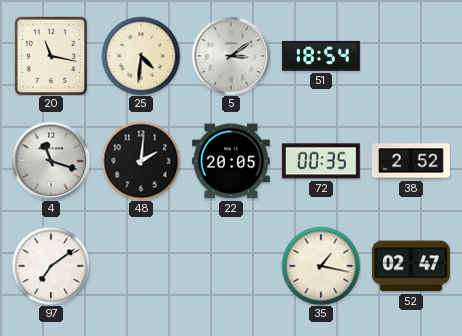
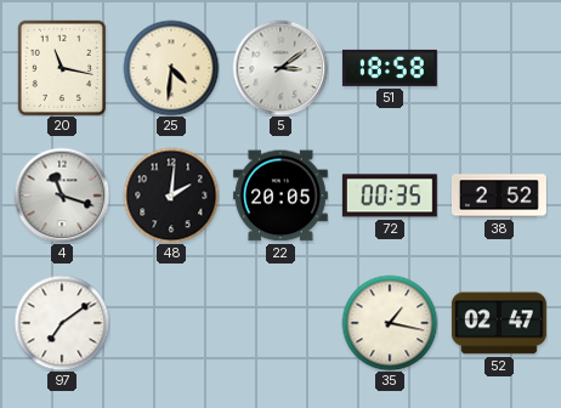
51: 18:54 -> 18:58 (390, 68)
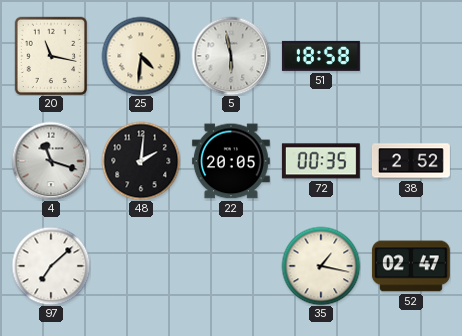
5: 3:09 -> 5:58 (231, 56)
97: 7:09 -> 7:08 (51, 266)
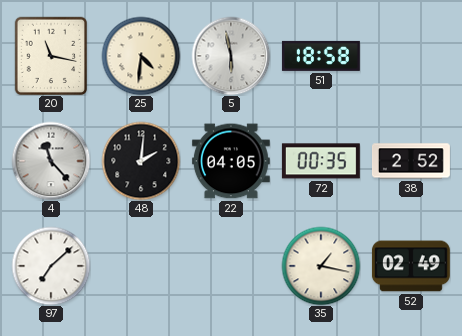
4: 11:18 -> 11:23 (51, 161)
22: 20:05 -> 04:05 (231, 161)
52: 02:47 -> 02:49 (411, 266)
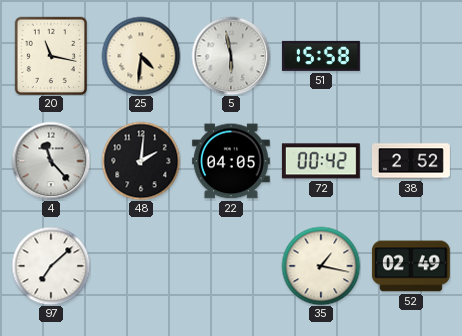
51: 18:58 -> 15:58 (321, 56)
72: 00:35 -> 00:42 (321, 161)
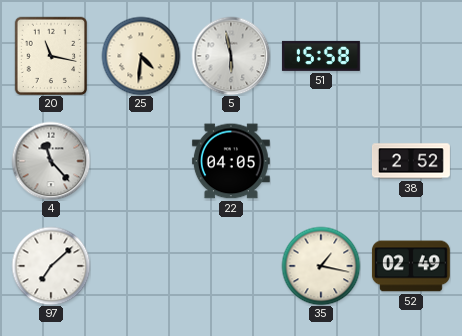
48: 2:01 -> none (141, 161)
72: 00:42 -> none (321, 161)
